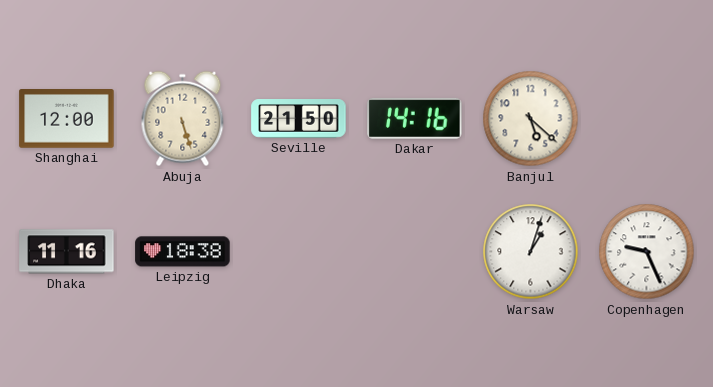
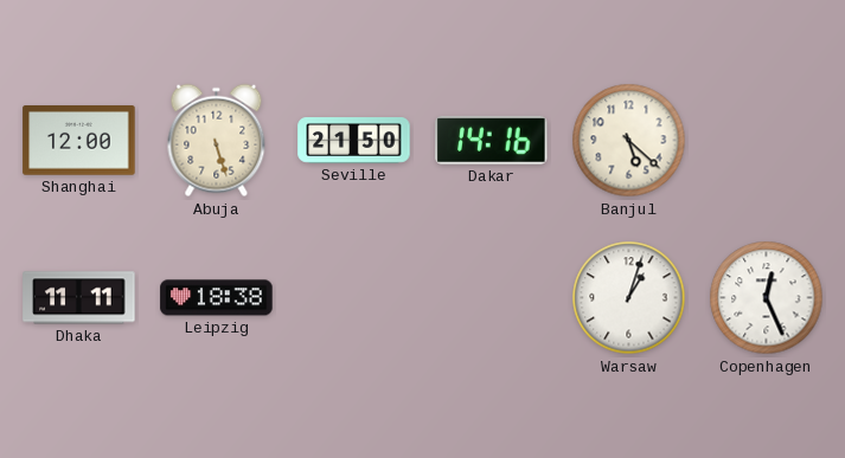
Dhaka: 11:16 -> 11:11 (79, 298)
Copenhagen: 9:26 -> 12:26 (767, 298)
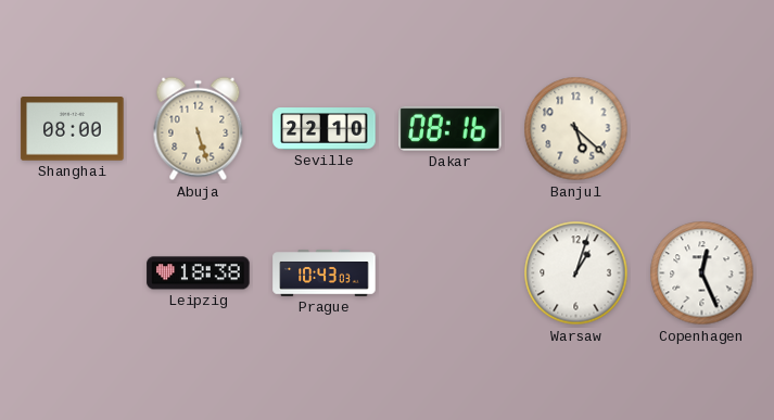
Shanghai: 12:00 -> 08:00 (73, 129)
Seville: 21:50 -> 22:10 (325, 129)
Dakar: 14:16 -> 08:16 (451, 128)
Dhaka: 11:11 -> none (79, 298)
Prague: none -> 10:43 (325, 273)
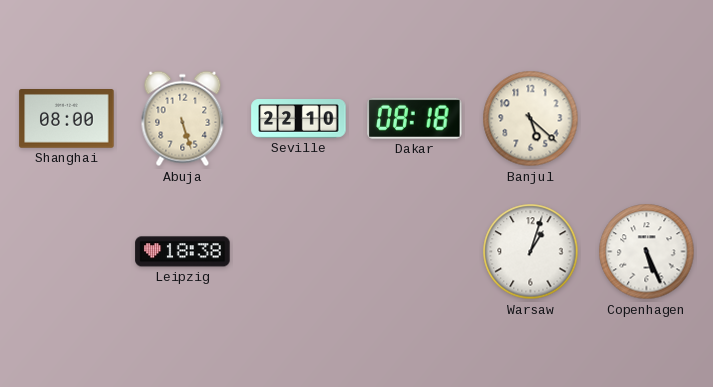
Dakar: 08:16 -> 08:18 (415, 118)
Prague: 10:43 -> none (325, 273)
Copenhagen: 12:26 -> 5:26 (647, 252)
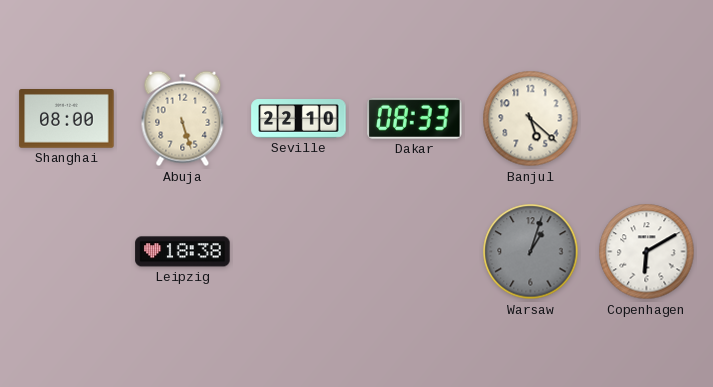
Dakar: 08:18 -> 08:33 (415, 118)
Warsaw dial: white -> grey (531, 252)
Copenhagen: 5:26 -> 6:10 (647, 252)
